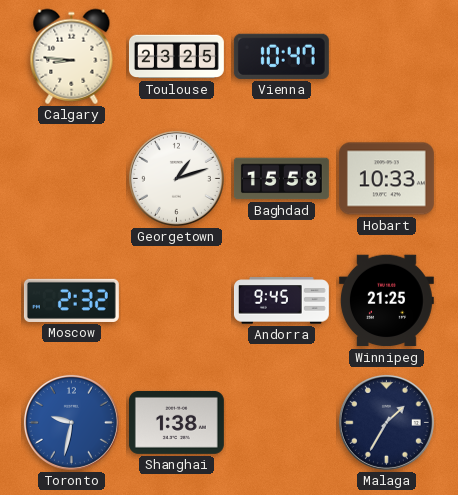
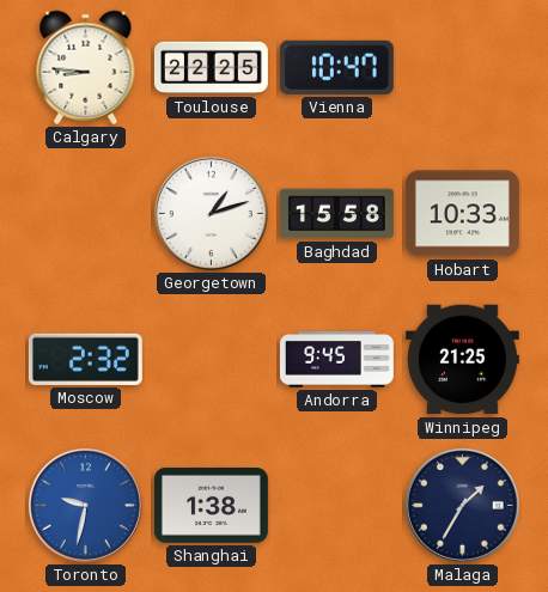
Toulouse: 23:25 -> 22:25 (211, 68)
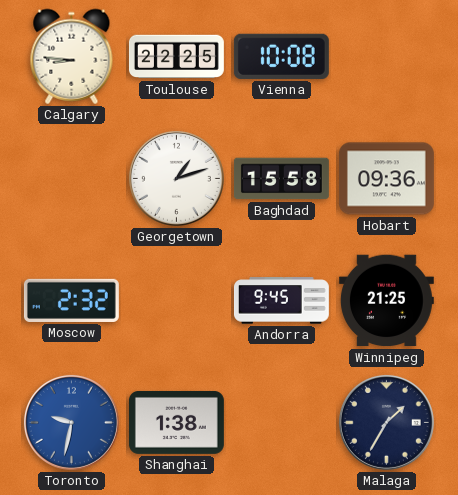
Vienna: 10:47 -> 10:08 (281, 56)
Hobart: 10:33 -> 09:36 (386, 179)
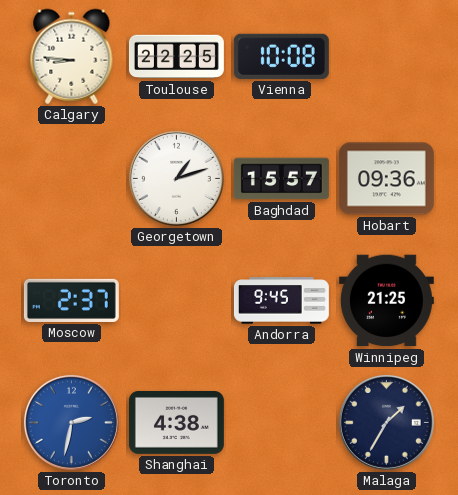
Baghdad: 15:58 -> 15:57 (281, 179)
Moscow: 2:32 -> 2:37 (71, 300)
Toronto: 9:32 -> 2:32 (71, 422)
Shanghai: 1:38 -> 4:38 (176, 422)
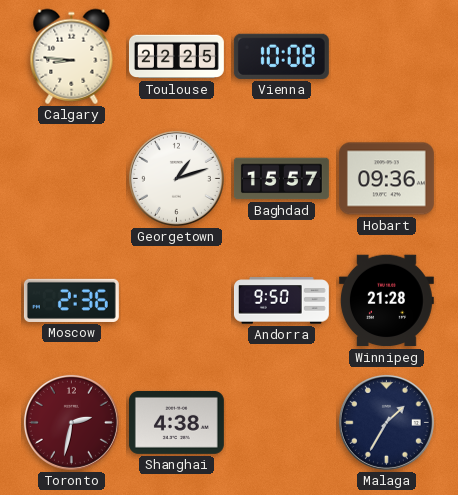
Moscow: 2:37 -> 2:36 (71, 300)
Andorra: 9:45 -> 9:50 (281, 301)
Winnipeg: 21:25 -> 21:28 (386, 301)
Toronto dial: blue -> burgundy (71, 422)
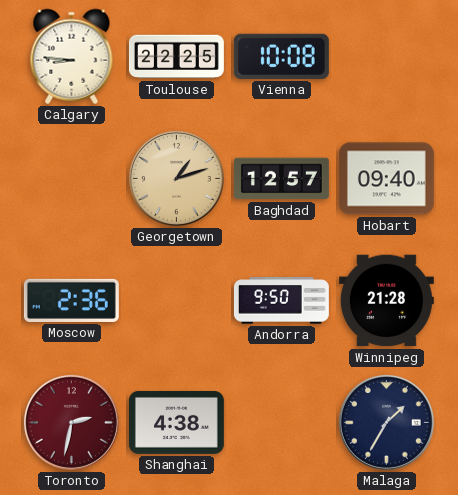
Georgetown dial: white -> champagne (176, 178)
Baghdad: 15:57 -> 12:57 (281, 179)
Hobart: 09:36 -> 09:40 (386, 179)
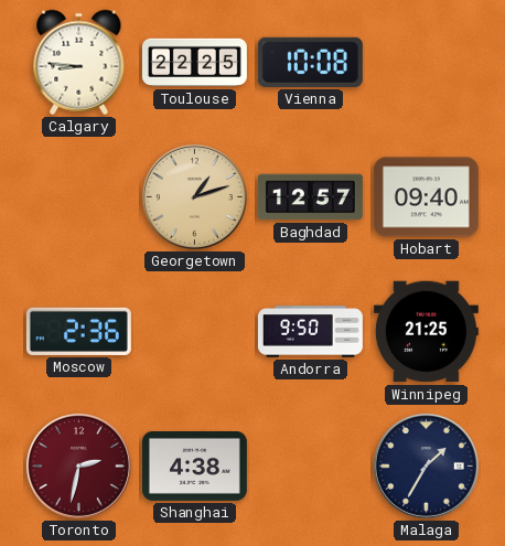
Winnipeg: 21:28 -> 21:25 (426, 332)
